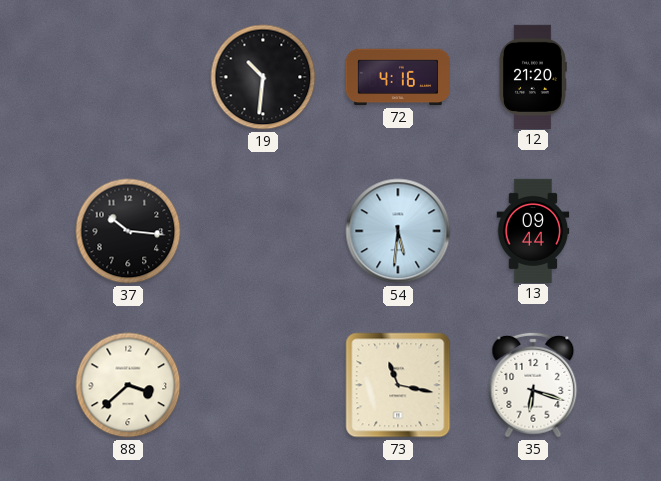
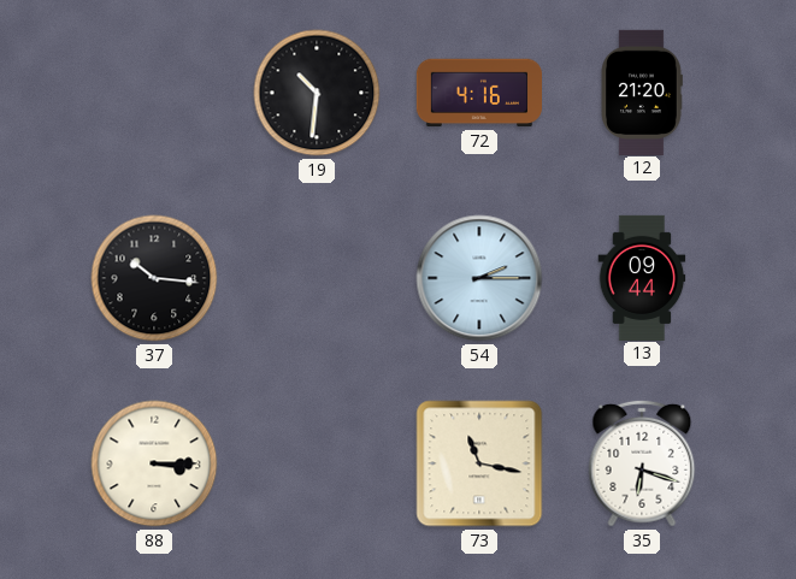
54: 5:31 -> 2:15 (479, 278)
88: 3:38 -> 3:15 (154, 463)
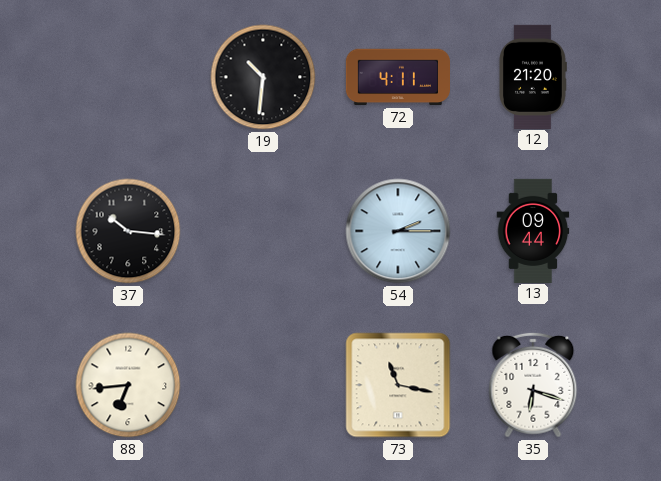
72: 4:16 -> 4:11 (397, 77)
88: 3:15 -> 6:44 (128, 385)
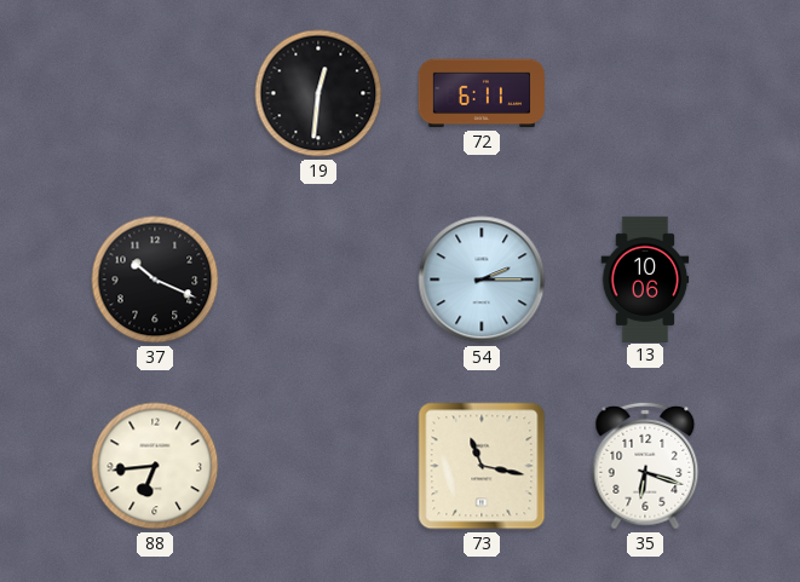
19: 10:31 -> 12:31 (318, 93)
72: 4:11 -> 6:11 (480, 93)
12: 21:20 -> none (533, 76)
37: 10:16 -> 10:19 (155, 280)
13: 09:44 -> 10:06 (645, 278)
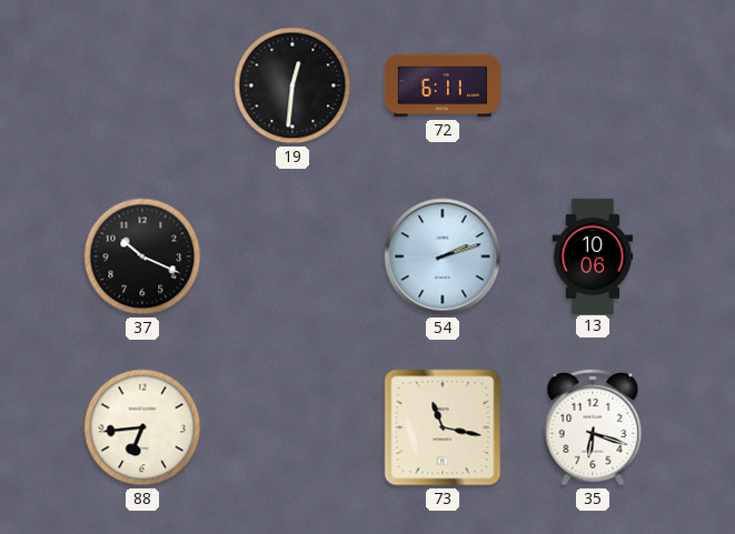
54: 2:15 -> 2:12 (443, 256)
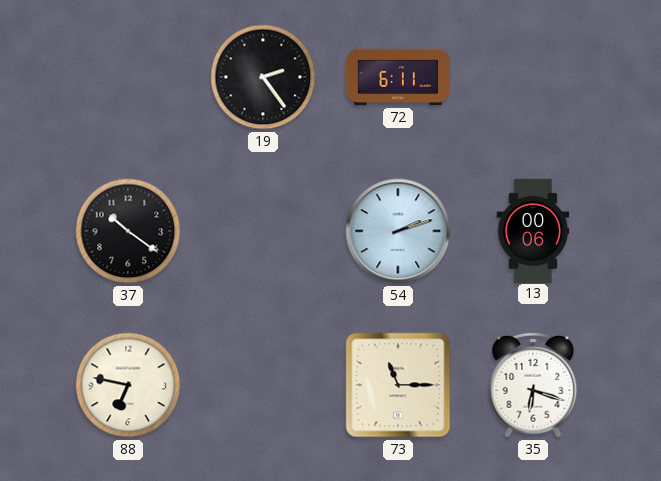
19: 12:31 -> 2:24 (263, 77)
37: 10:19 -> 10:21 (128, 231)
13: 10:06 -> 00:06 (533, 230)
88: 6:44 -> 6:47 (128, 385)
73: 11:17 -> 11:15 (398, 385)
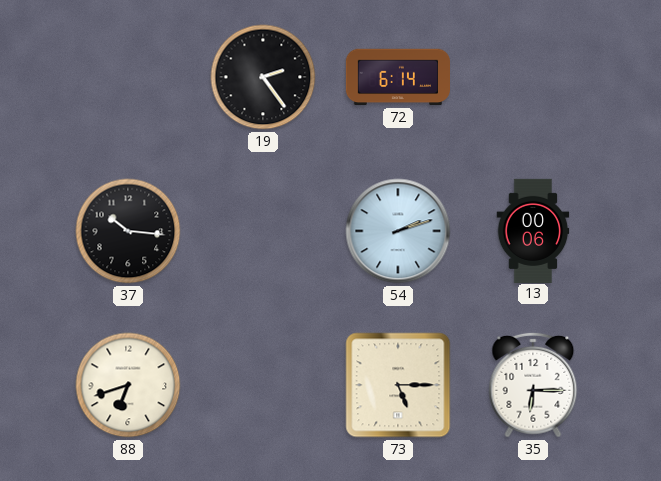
72: 6:11 -> 6:14 (397, 77)
37: 10:21 -> 10:16 (128, 231)
88: 6:47 -> 6:42 (128, 385)
73: 11:15 -> 5:15 (398, 385)
35: 6:18 -> 6:15 (533, 385)
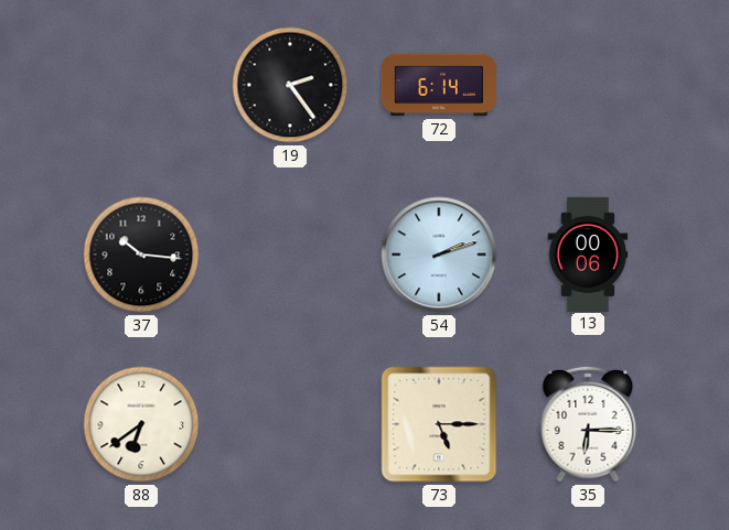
88: 6:42 -> 6:39 (141, 424)
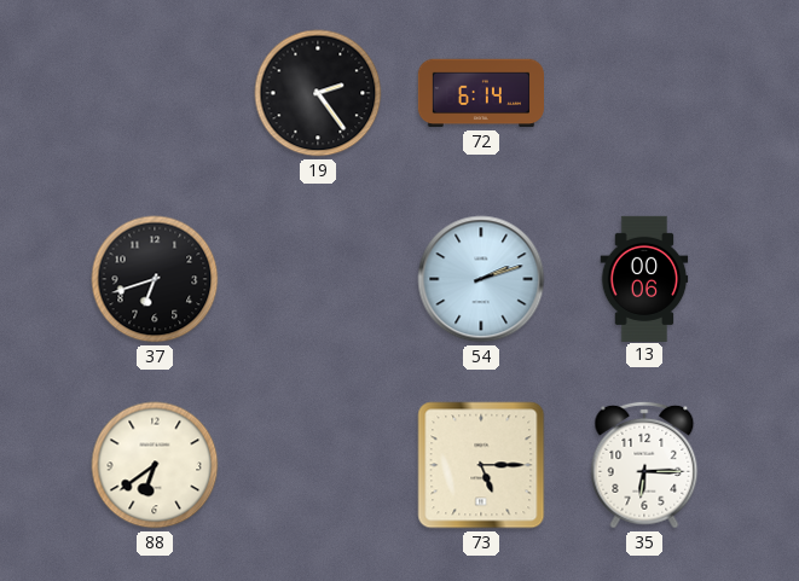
37: 10:16 -> 6:42 (155, 279)
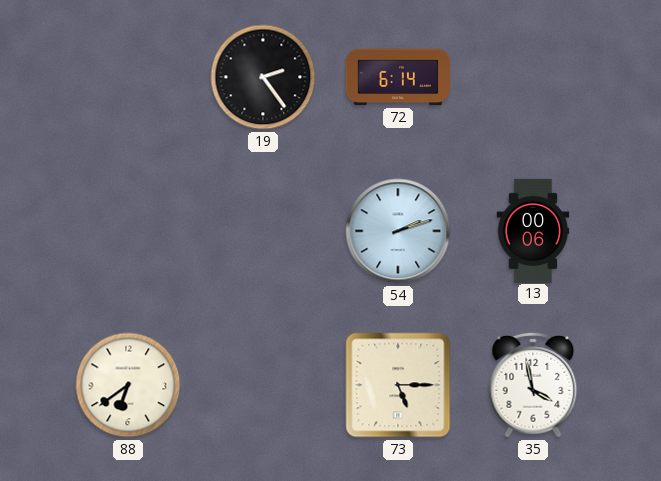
37: 6:42 -> none (155, 279)
35: 6:15 -> 3:58 (533, 385)
